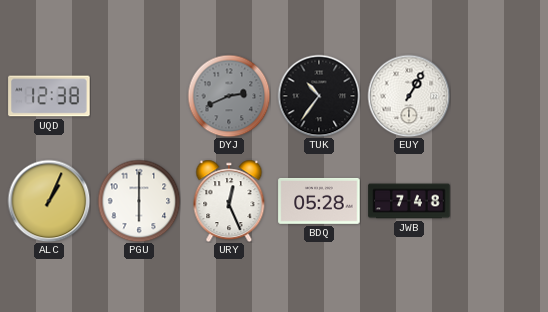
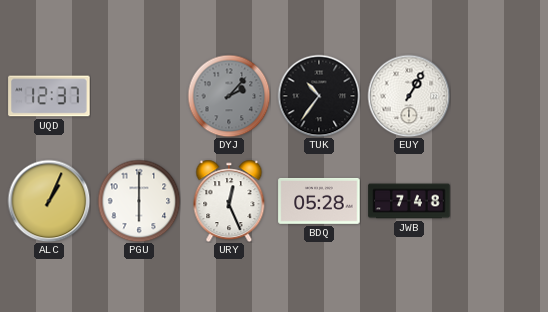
UQD: 12:38 -> 12:37 (49, 96)
DYJ: 2:41 -> 2:07 (229, 96)
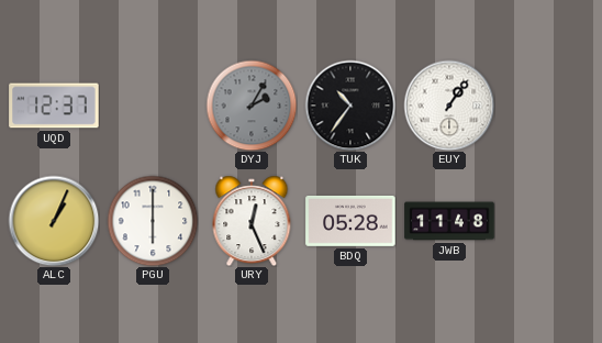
DYJ: 2:07 -> 2:05 (252, 106)
EUY: 1:05 -> 1:06 (449, 106)
JWB: 7:48 -> 11:48 (449, 221)
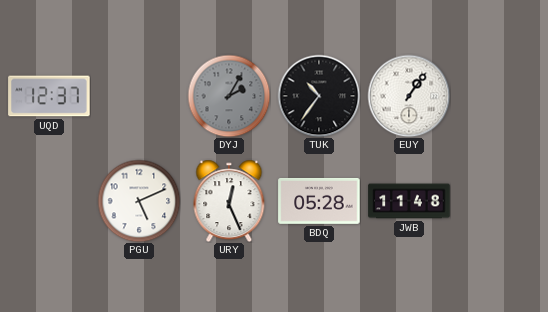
ALC: 1:04 -> none (54, 221)
PGU: 6:00 -> 5:11 (139, 201)
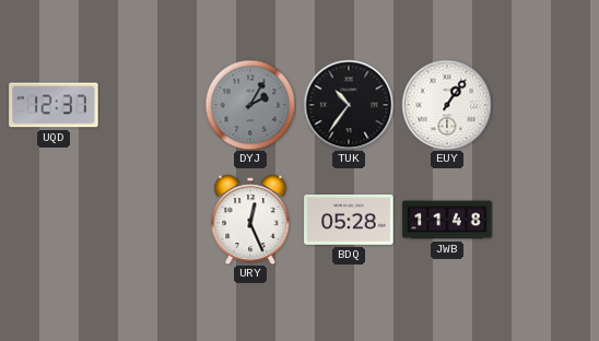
PGU: 5:11 -> none (139, 201)
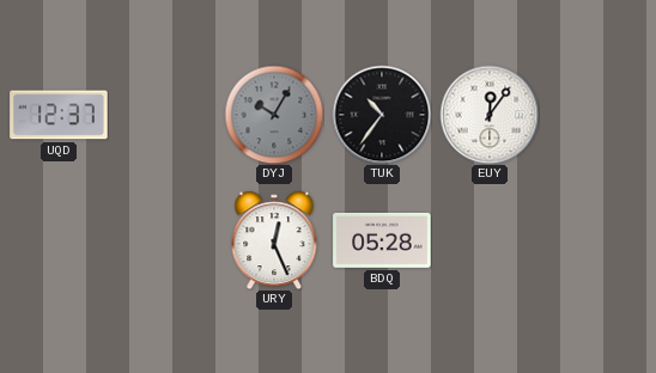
DYJ: 2:05 -> 10:05 (274, 115)
EUY: 1:06 -> 12:06 (490, 115)
JWB: 11:48 -> none (447, 220)
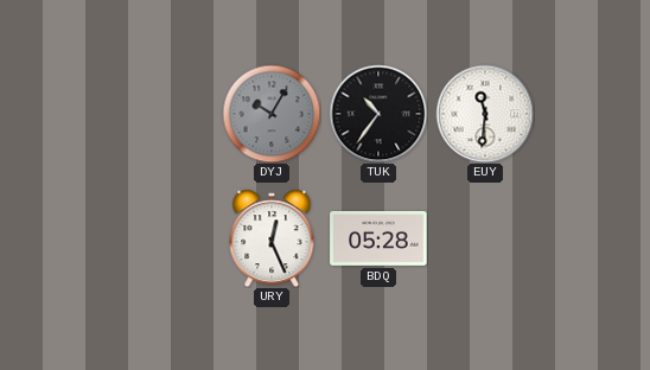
UQD: 12:37 -> none (59, 115)
EUY: 12:06 -> 11:31 (485, 114)
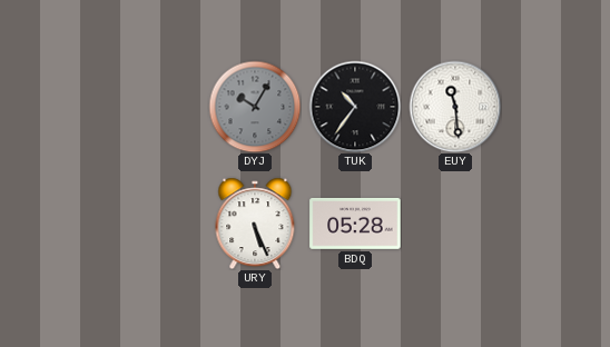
EUY: 11:31 -> 11:29 (455, 107)
URY: 12:26 -> 5:26 (255, 224)
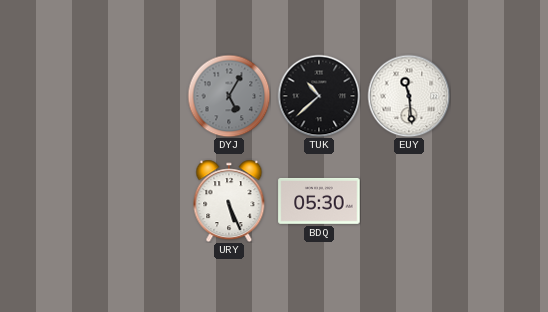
DYJ: 10:05 -> 5:05 (229, 96)
TUK: 10:36 -> 10:38 (319, 96)
BDQ: 05:28 -> 05:30 (319, 201)
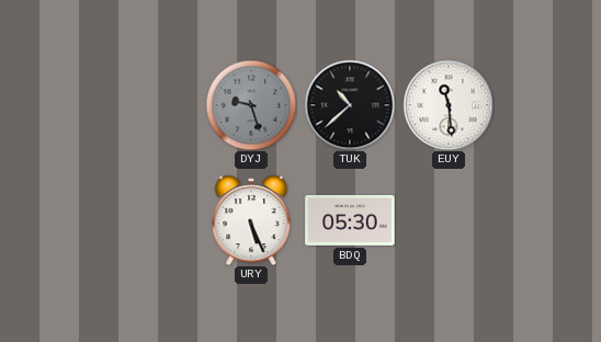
DYJ: 5:05 -> 9:27 (251, 105)
